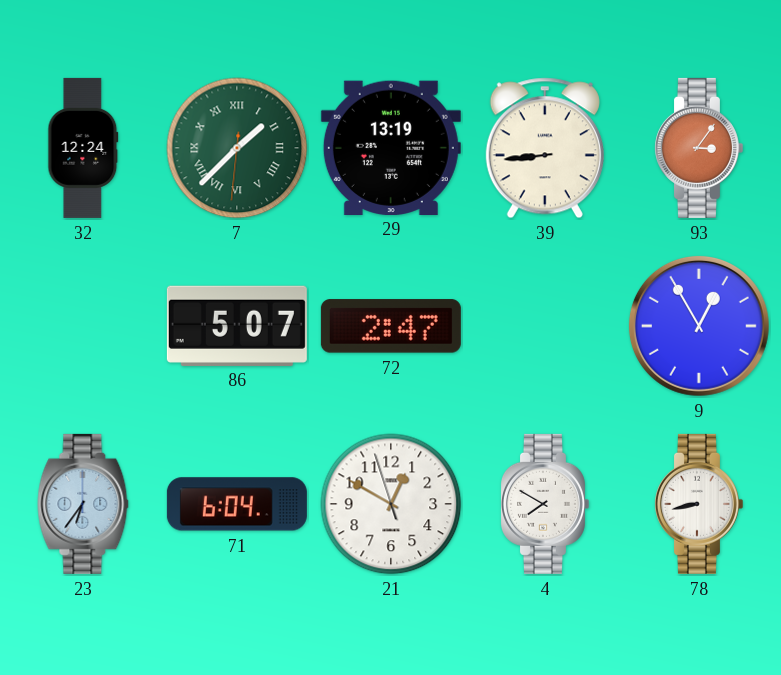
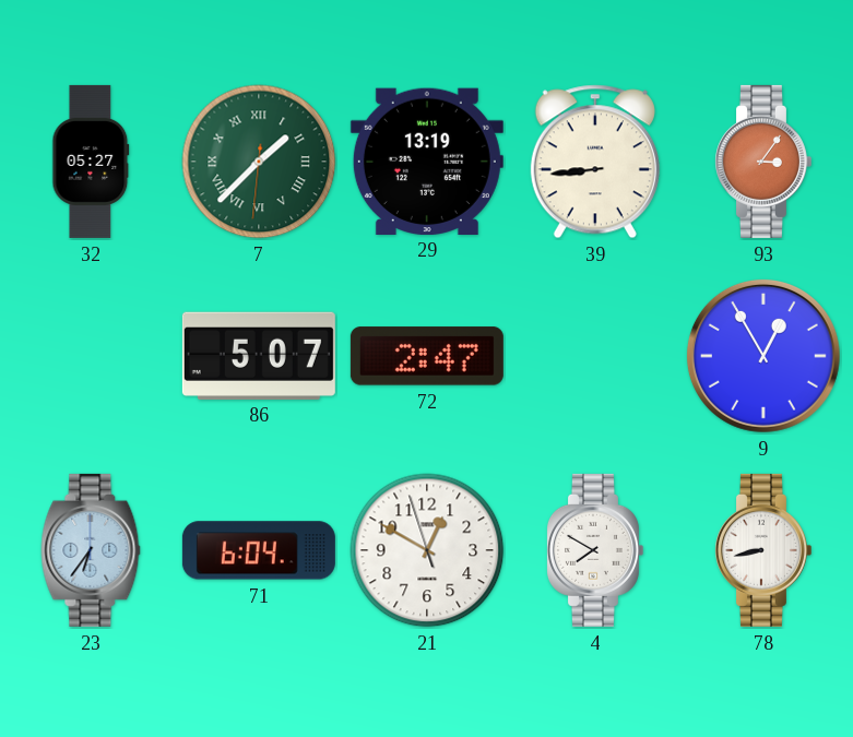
32: 12:24 -> 05:27 (91, 162)
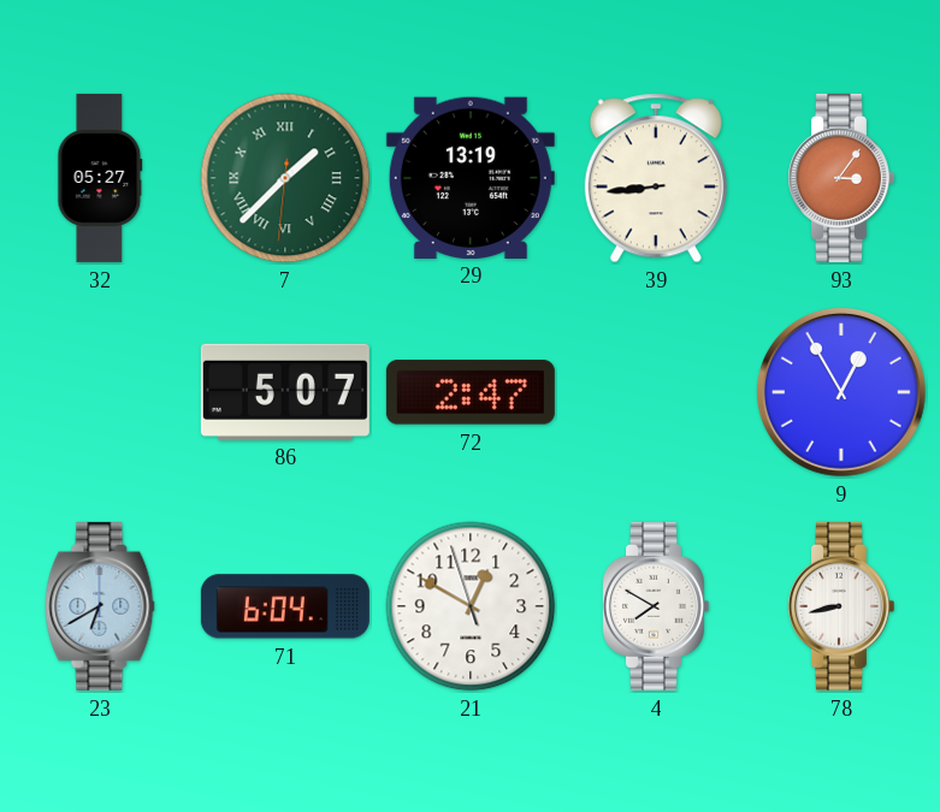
23: 6:36 -> 6:40 (100, 606)
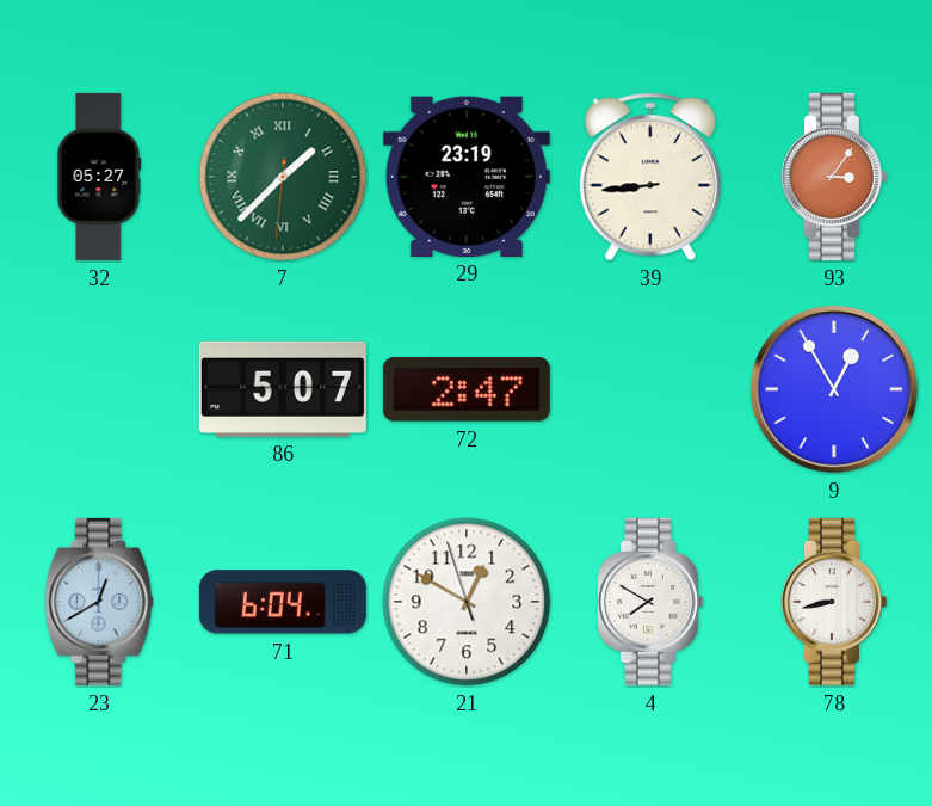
29: 13:19 -> 23:19 (467, 176)
23: 6:40 -> 12:40 (99, 602)
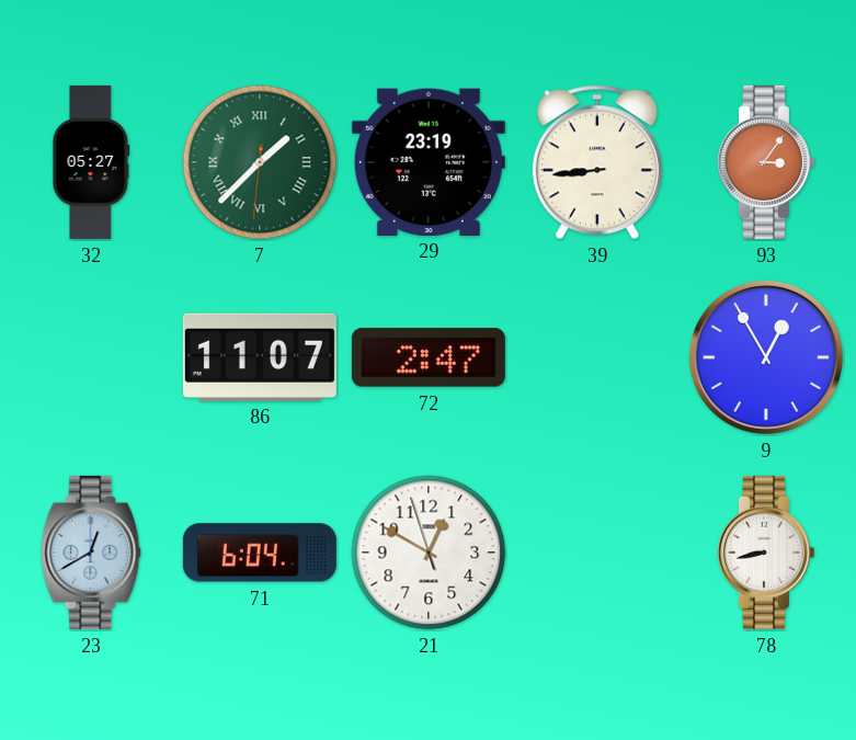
86: 5:07 -> 11:07 (260, 356)
4: 7:50 -> none (649, 602)
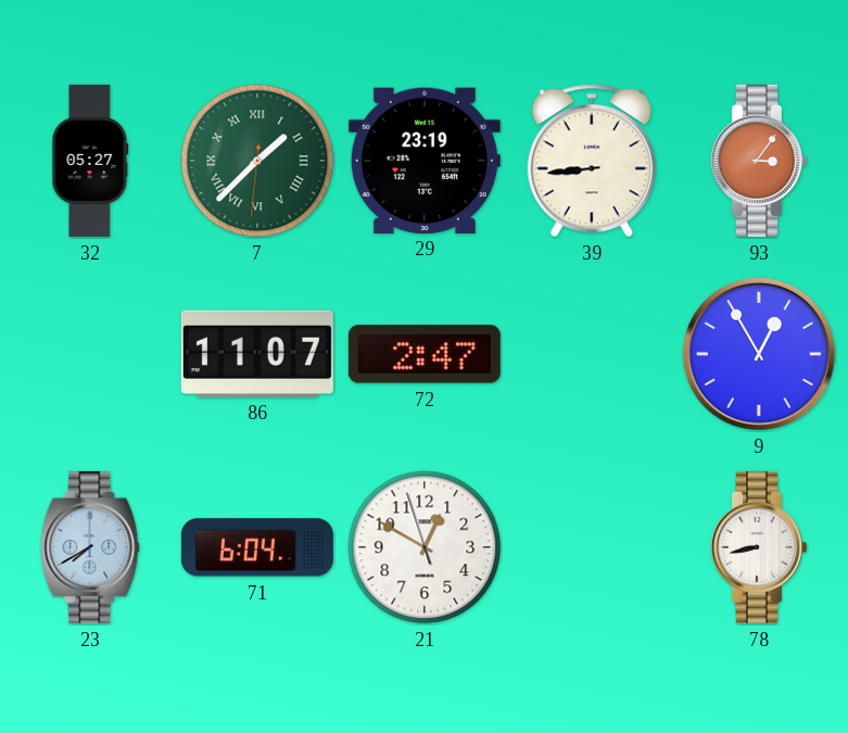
23: 12:40 -> 7:40 (90, 547)
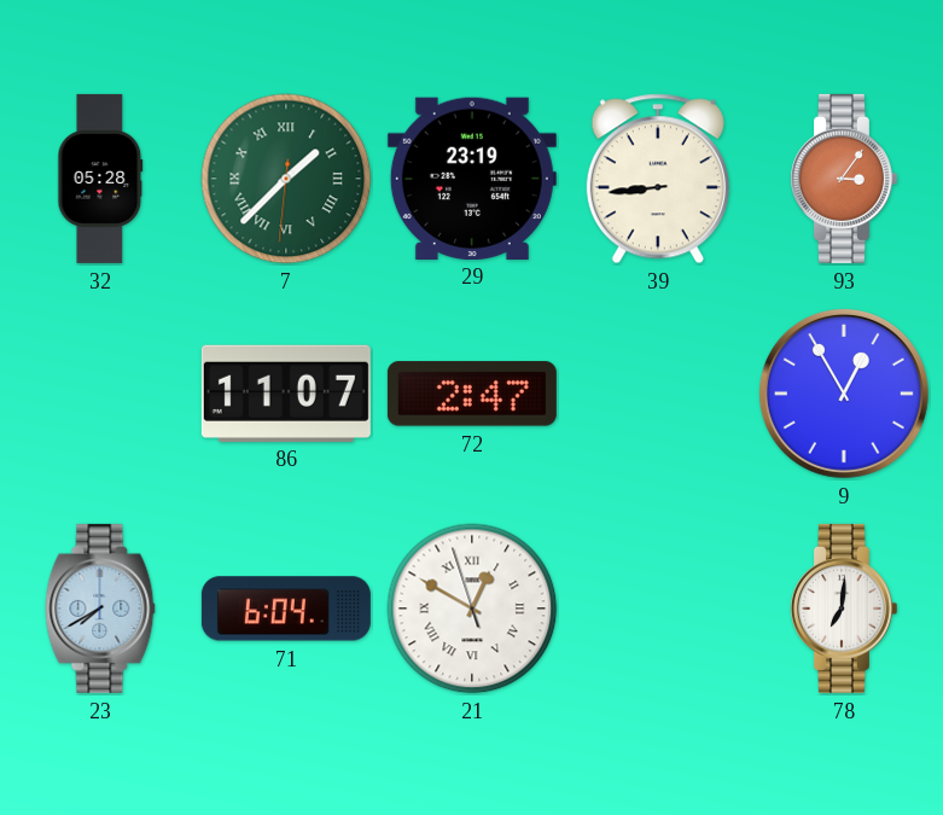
32: 05:27 -> 05:28 (100, 179)
21 numerals: Arabic -> Roman (472, 609)
78: 8:43 -> 7:01 (843, 609)
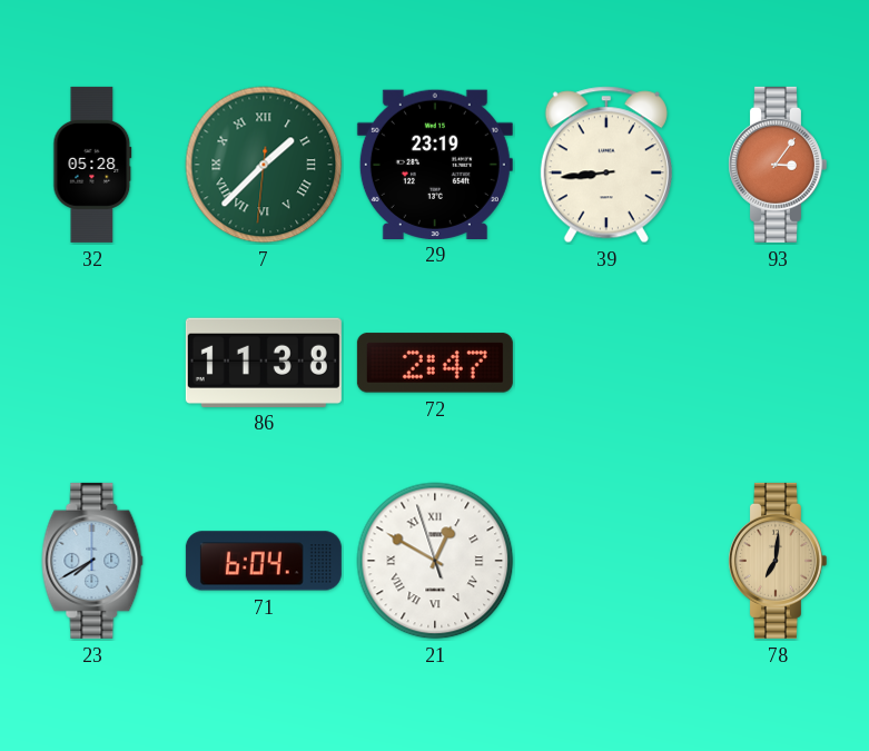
86: 11:07 -> 11:38 (264, 362)
9: 12:55 -> none (844, 394)
78 dial: white -> champagne (777, 561)
